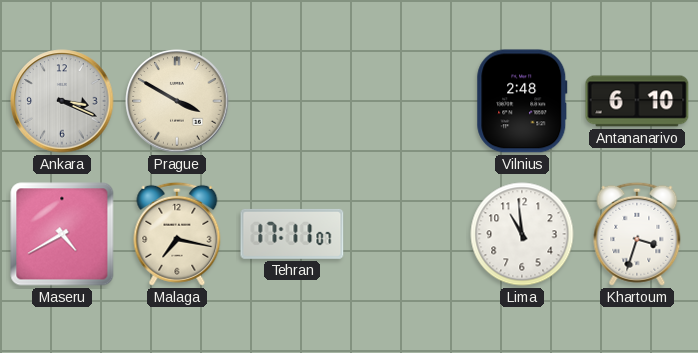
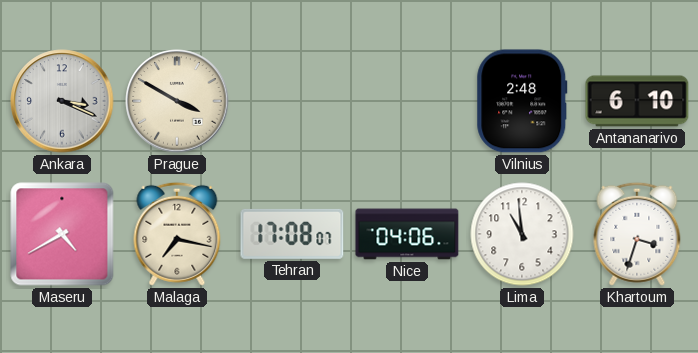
Tehran: 17:11 -> 17:08 (292, 234)
Nice: none -> 04:06 (407, 234)
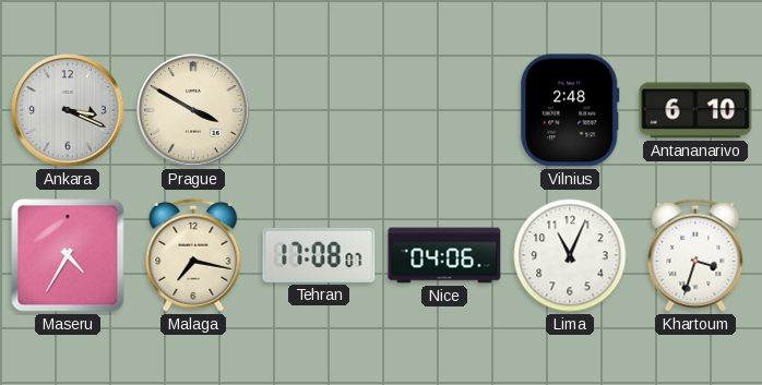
Maseru: 4:40 -> 4:35 (68, 255)
Lima: 10:59 -> 11:04 (570, 255)
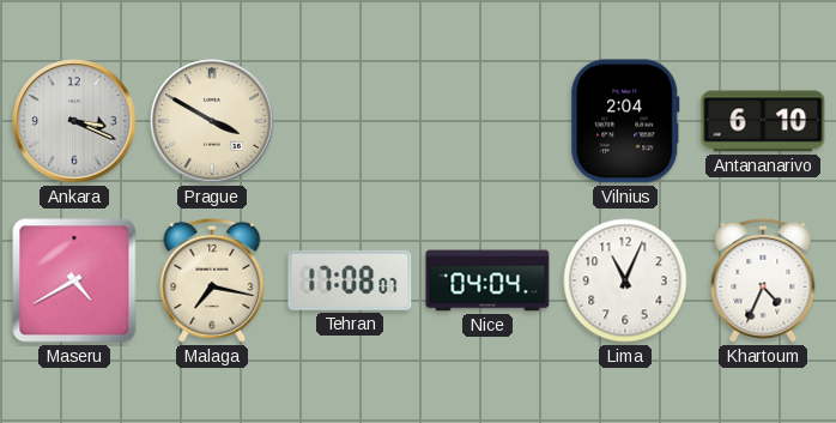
Vilnius: 2:48 -> 2:04 (625, 121)
Maseru: 4:35 -> 4:40 (74, 280)
Nice: 04:06 -> 04:04 (487, 280)
Khartoum: 3:33 -> 4:34 (763, 280)
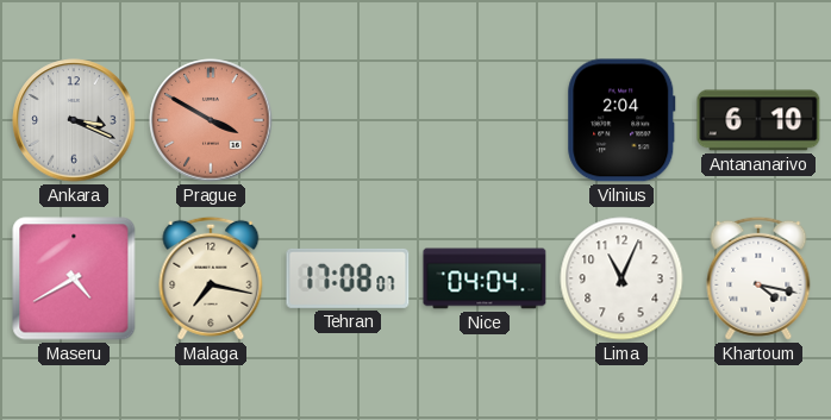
Prague dial: cream -> salmon (211, 120)
Khartoum: 4:34 -> 4:17 (758, 278)
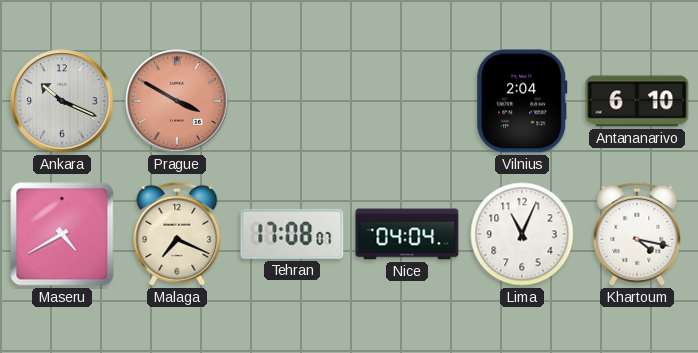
Ankara: 3:19 -> 10:19 (62, 101)
Malaga: 7:17 -> 7:19 (177, 234)
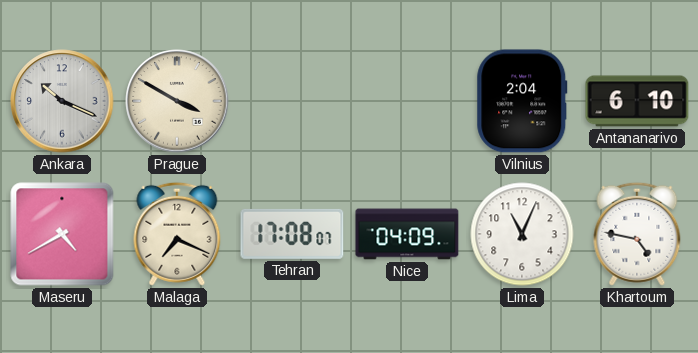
Prague dial: salmon -> cream (177, 101)
Nice: 04:04 -> 04:09 (407, 234)
Khartoum: 4:17 -> 4:47 (637, 234)
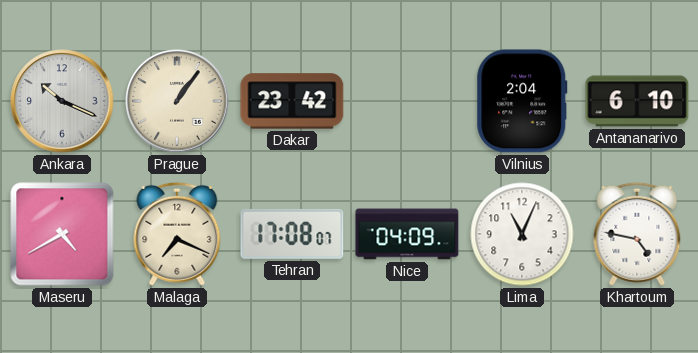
Prague: 3:50 -> 1:06 (177, 101)
Dakar: none -> 23:42 (292, 101)
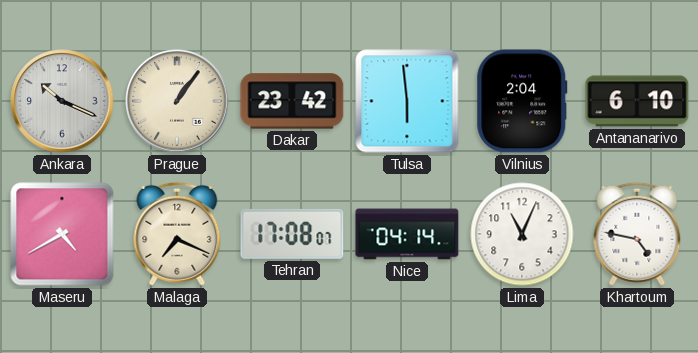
Tulsa: none -> 5:59 (407, 101)
Nice: 04:09 -> 04:14 (407, 234)
